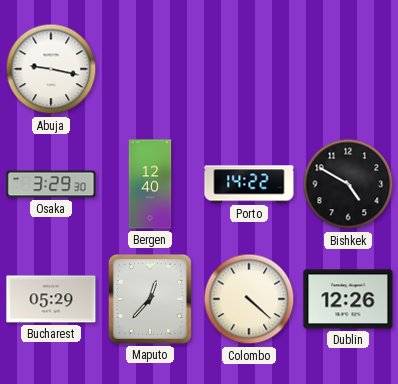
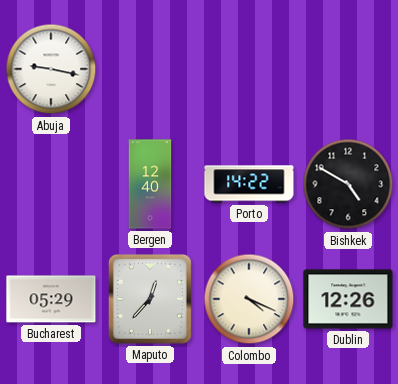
Osaka: 3:29 -> none (51, 184)
Colombo: 4:22 -> 4:19 (249, 299)
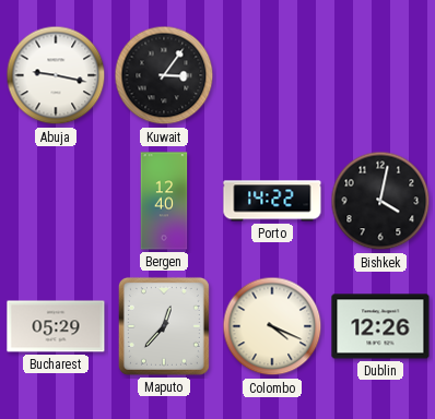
Kuwait: none -> 3:06 (164, 75)
Bishkek: 4:50 -> 4:02 (380, 201)
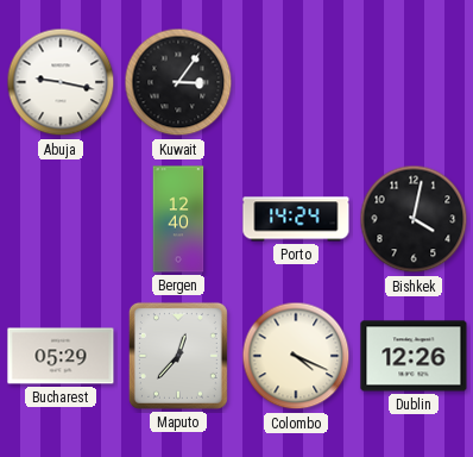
Porto: 14:22 -> 14:24 (296, 219)
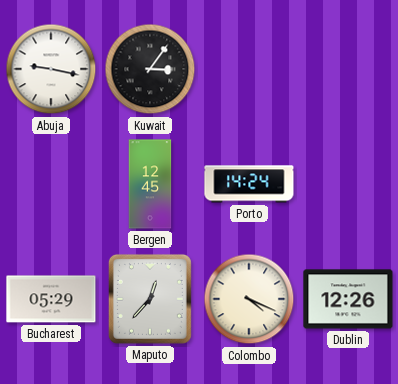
Bergen: 12:40 -> 12:45 (150, 184)
Bishkek: 4:02 -> none (414, 219)
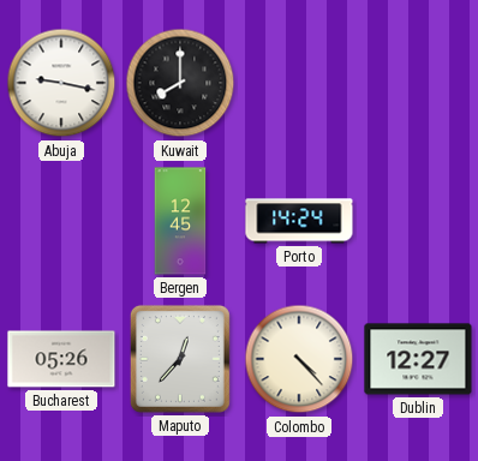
Kuwait: 3:06 -> 8:00 (180, 83)
Bucharest: 05:29 -> 05:26 (61, 359)
Colombo: 4:19 -> 4:23 (299, 359)
Dublin: 12:26 -> 12:27 (418, 359)
